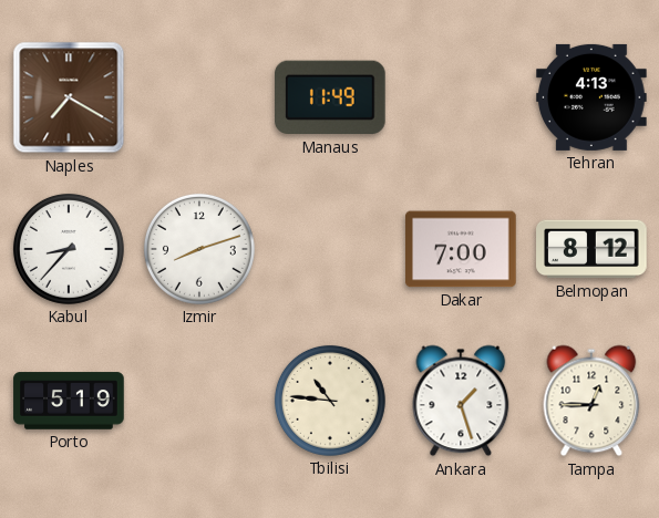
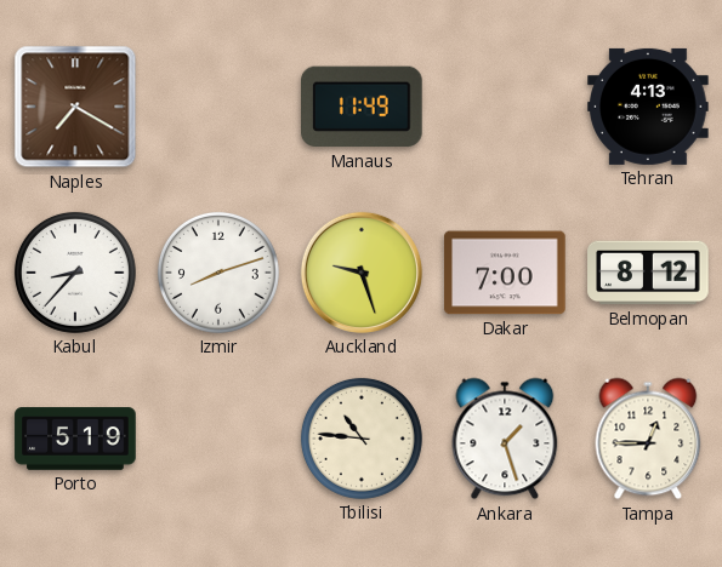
Auckland: none -> 9:27 (362, 273)
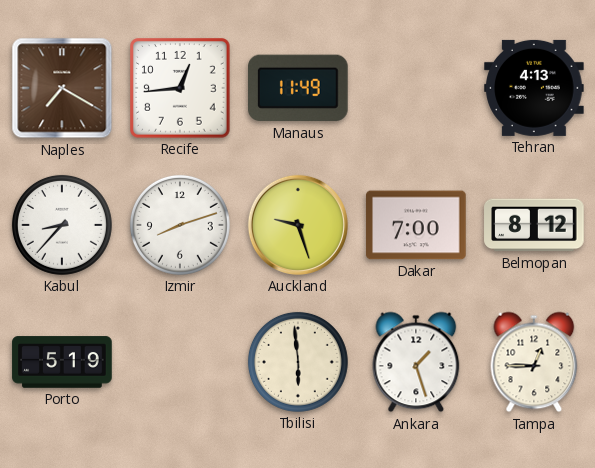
Recife: none -> 12:44 (181, 89)
Tbilisi: 10:46 -> 5:59 (298, 362)
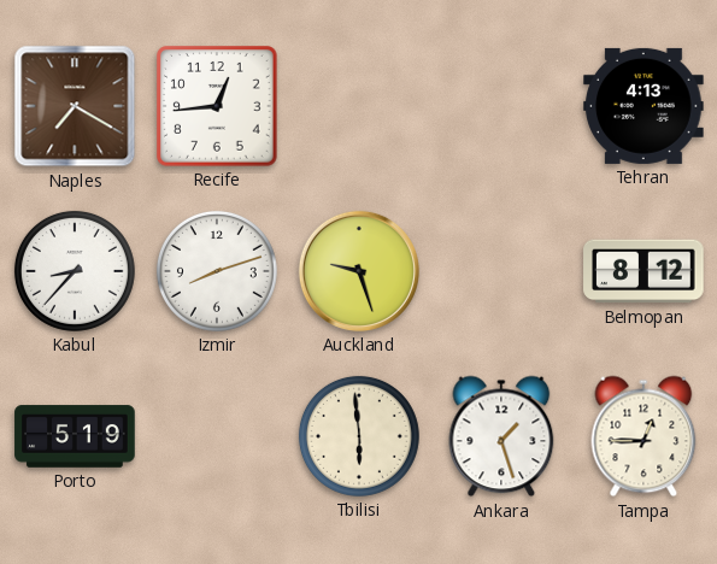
Manaus: 11:49 -> none (299, 88)
Dakar: 7:00 -> none (416, 225)
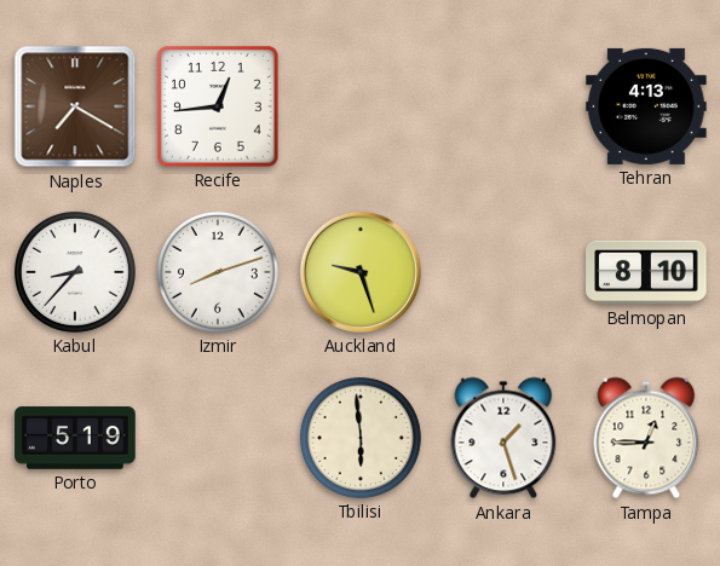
Belmopan: 8:12 -> 8:10 (646, 272)
